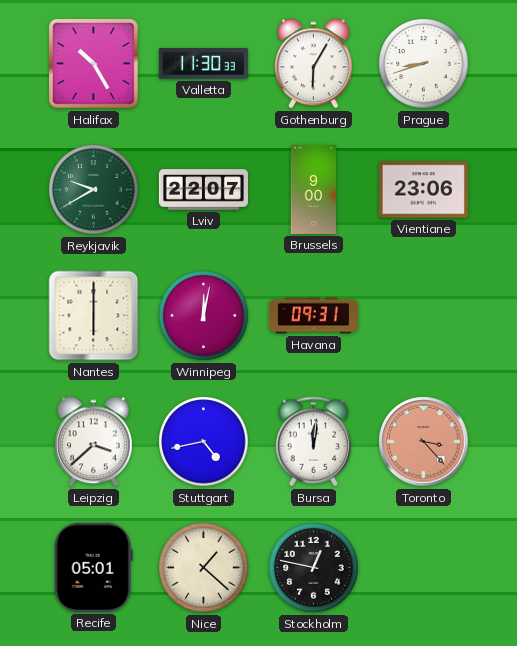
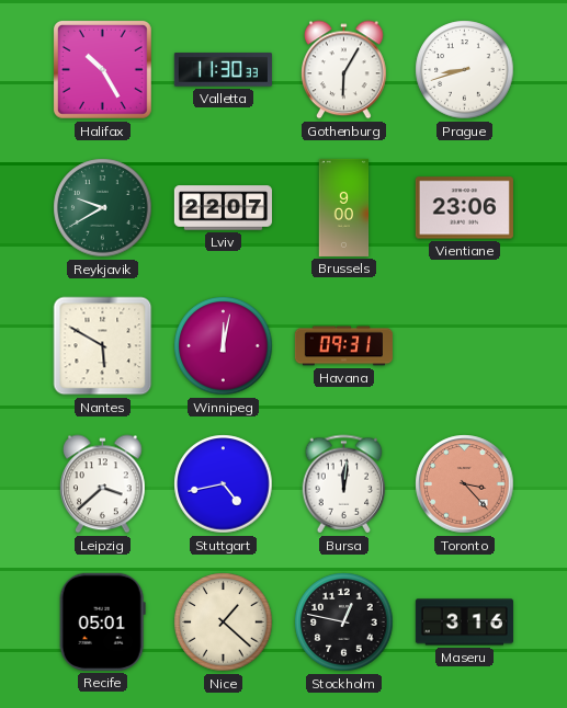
Nantes: 6:00 -> 5:50 (103, 346)
Maseru: none -> 3:16 (464, 623)
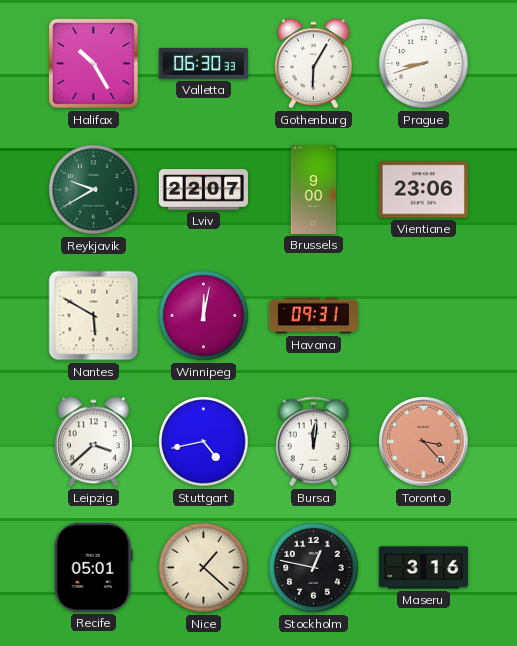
Valletta: 11:30 -> 06:30 (203, 64)
